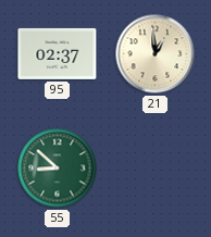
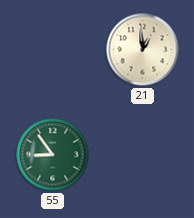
95: 02:37 -> none (58, 53)
55: 8:52 -> 8:54 (53, 155)
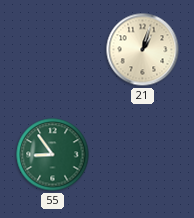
21: 12:59 -> 1:03 (143, 50)
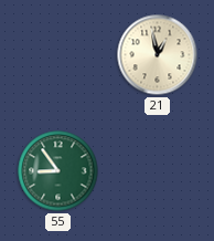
21: 1:03 -> 12:58 (158, 55)
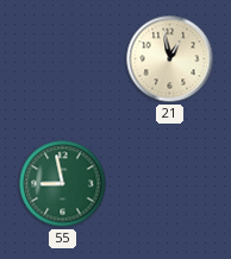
55: 8:54 -> 8:58 (63, 184)
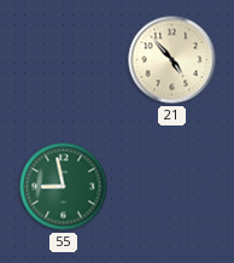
21: 12:58 -> 4:53 (172, 60)
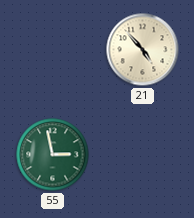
55: 8:58 -> 2:58 (53, 155)
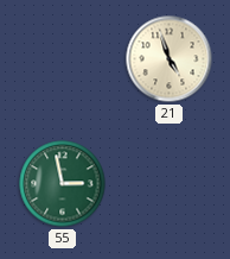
21: 4:53 -> 4:57 (170, 59)
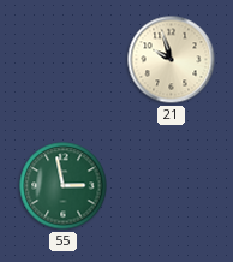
21: 4:57 -> 9:57 (172, 60)
